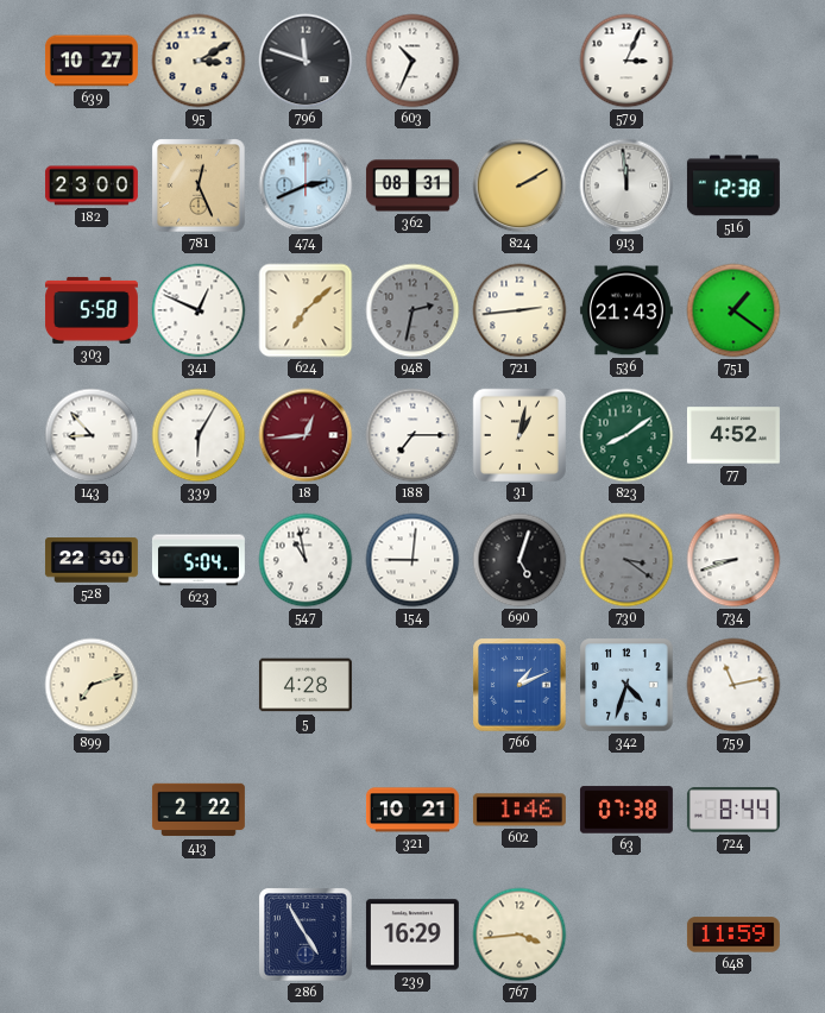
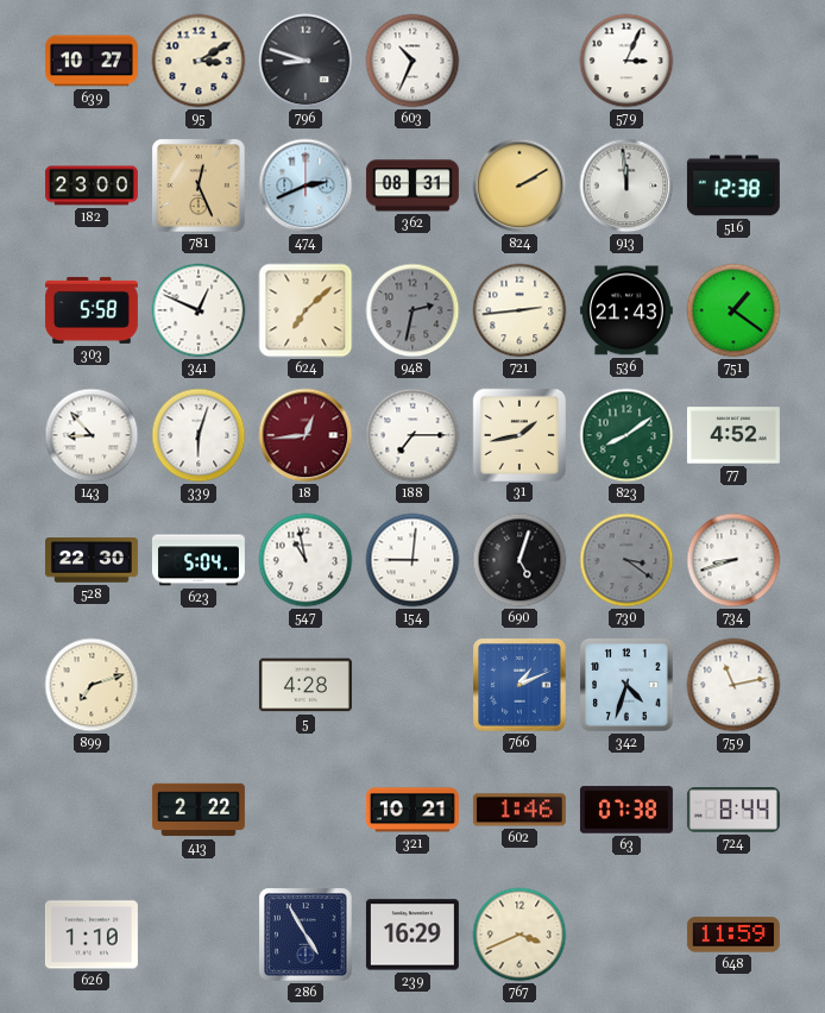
796: 11:48 -> 8:48 (306, 61)
339: 6:05 -> 6:03 (199, 435)
31: 1:02 -> 1:43 (518, 434)
626: none -> 1:10 (92, 935)
767: 3:44 -> 3:41 (519, 935)
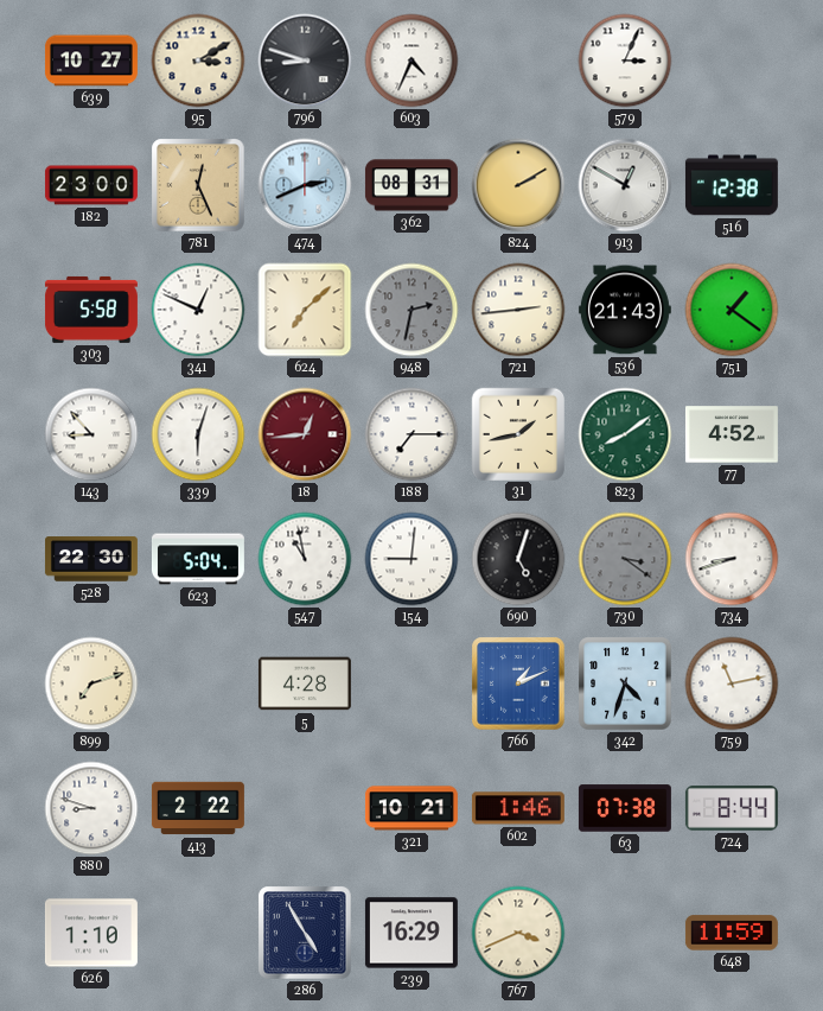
603: 10:34 -> 4:34 (411, 61)
913: 11:59 -> 12:50 (625, 185)
880: none -> 8:48 (91, 808)
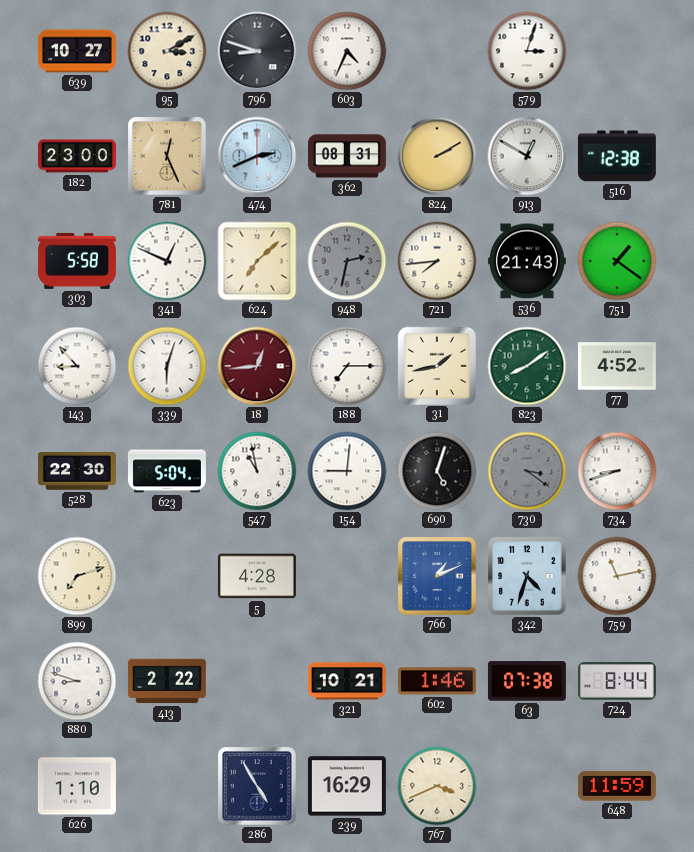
579: 3:04 -> 3:03 (527, 51)
721: 2:44 -> 7:44 (437, 261)
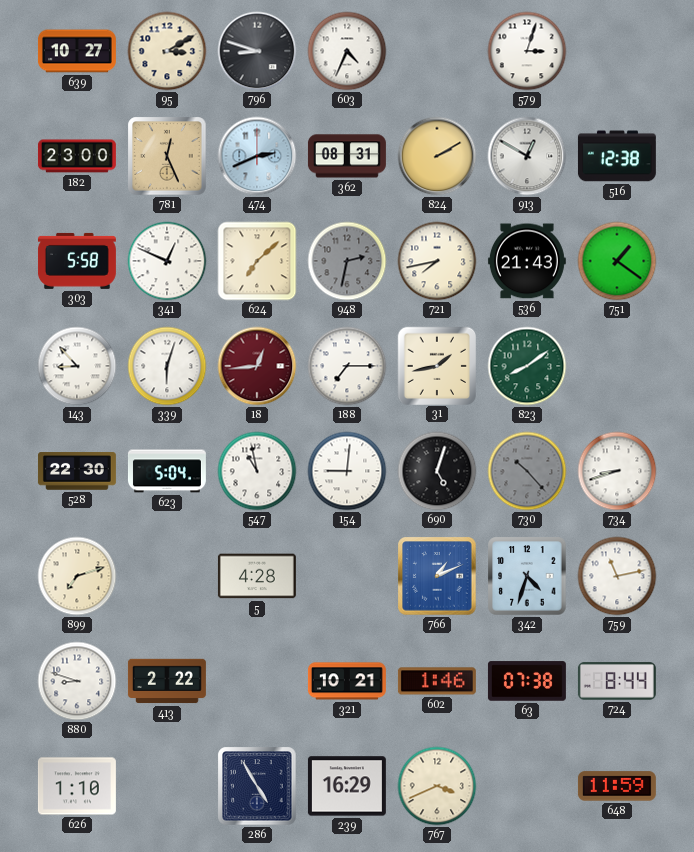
721: 7:44 -> 7:43 (437, 261)
77: 4:52 -> none (617, 366)
730: 3:21 -> 10:23 (527, 471)
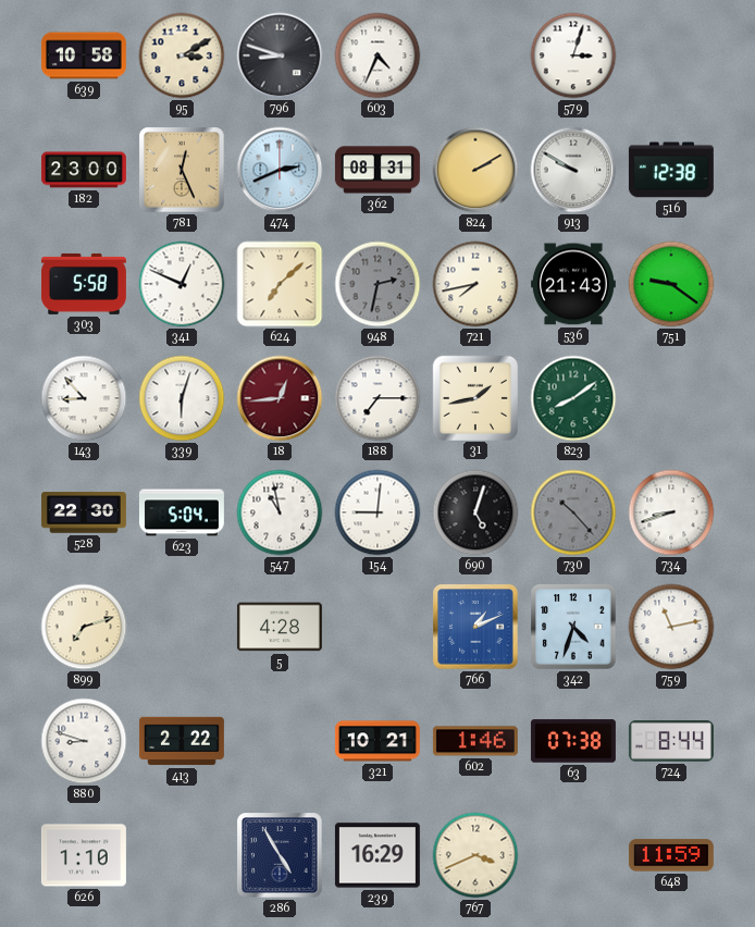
639: 10:27 -> 10:58 (84, 55)
913: 12:50 -> 9:50 (573, 170)
751: 1:21 -> 9:21 (671, 284)
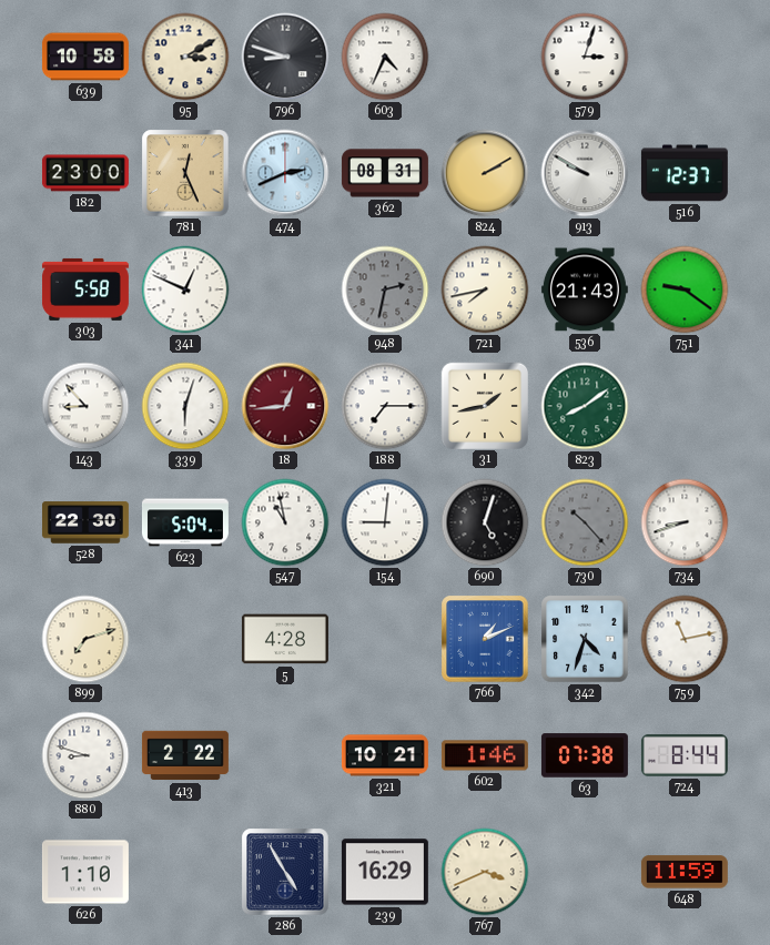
516: 12:38 -> 12:37 (685, 173)
624: 7:08 -> none (280, 284)
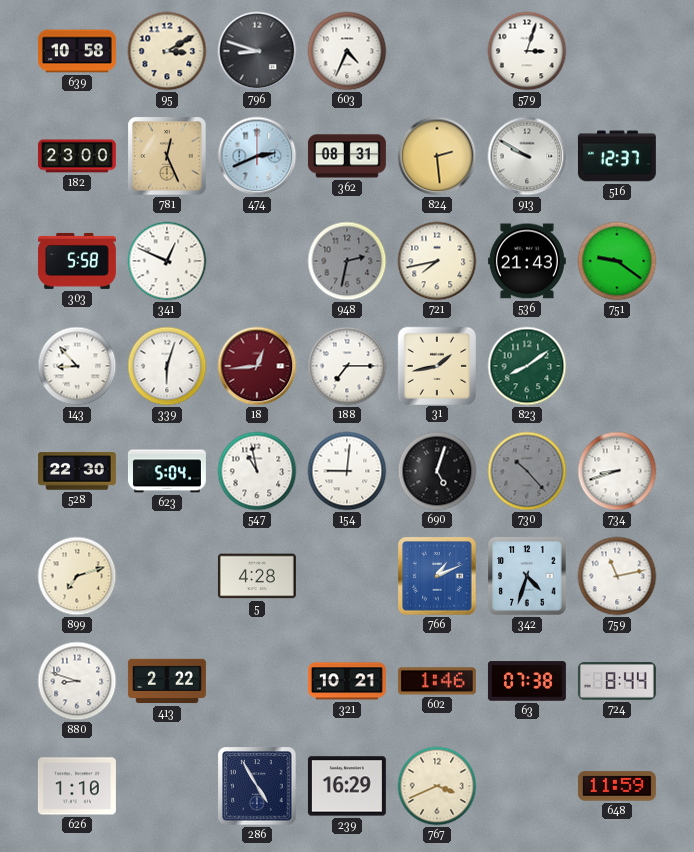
824: 2:10 -> 2:29 (437, 156)
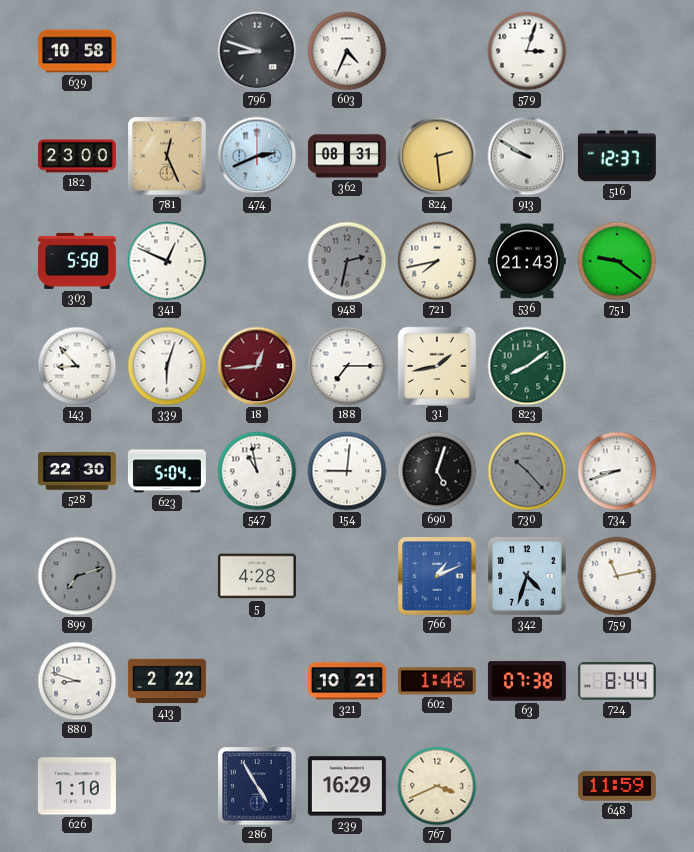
95: 3:10 -> none (167, 51)
899 dial: cream -> grey (77, 576)
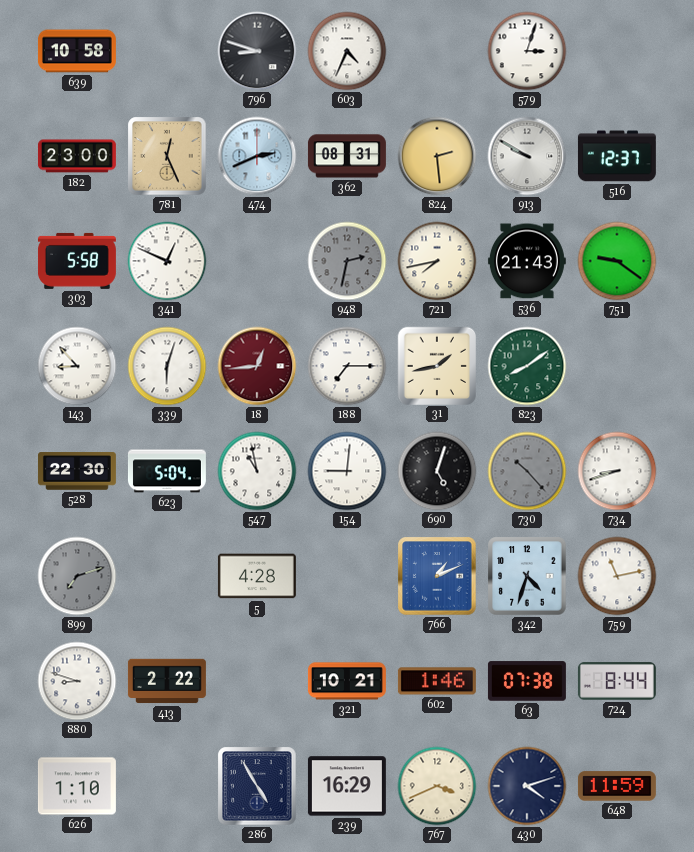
430: none -> 4:12 (527, 786)
